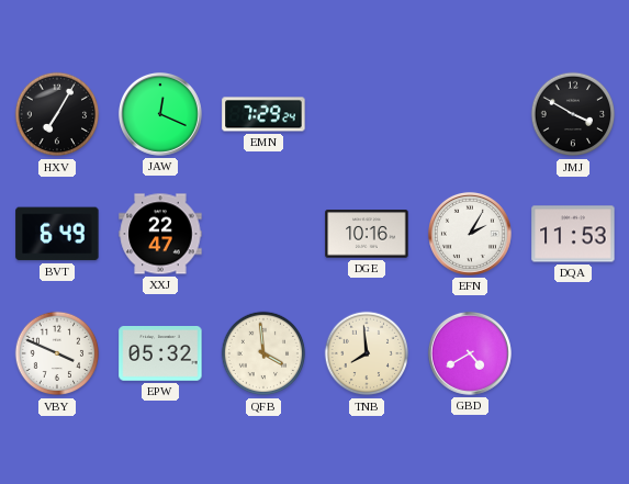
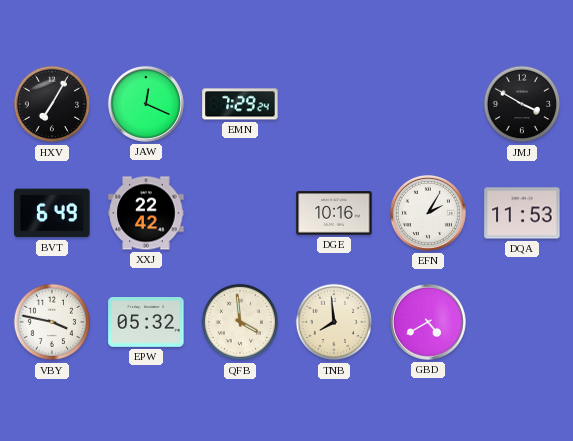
XXJ: 22:47 -> 22:42 (146, 213)
VBY: 3:49 -> 3:47 (52, 322)
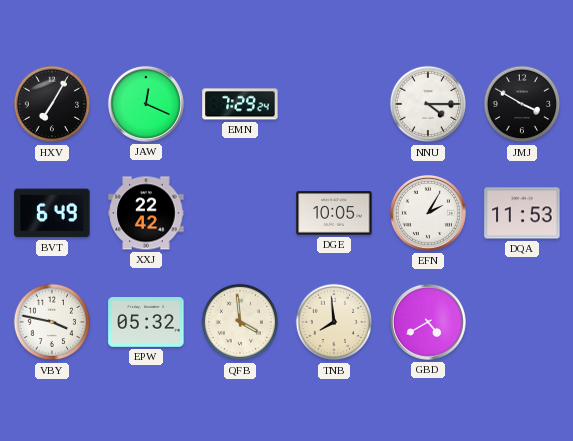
NNU: none -> 4:15 (428, 104)
DGE: 10:16 -> 10:05 (334, 213)
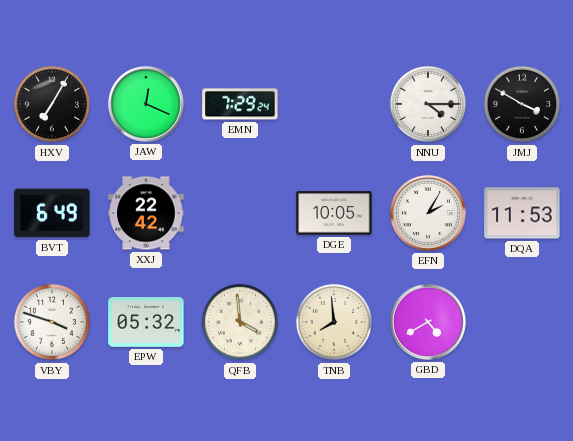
VBY: 3:47 -> 3:48 (52, 322)
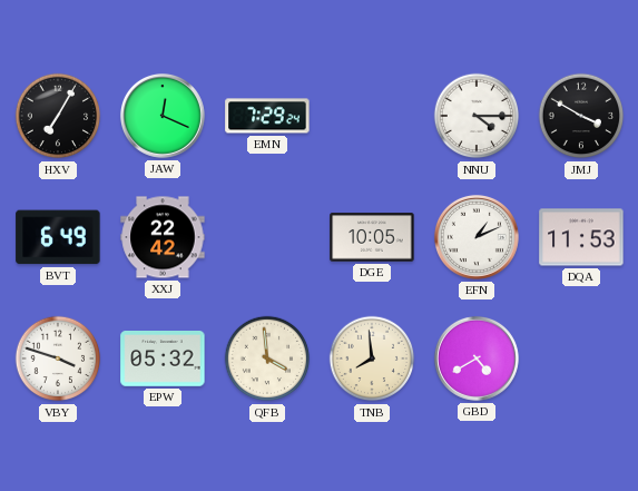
EFN: 2:05 -> 1:11 (477, 237)
